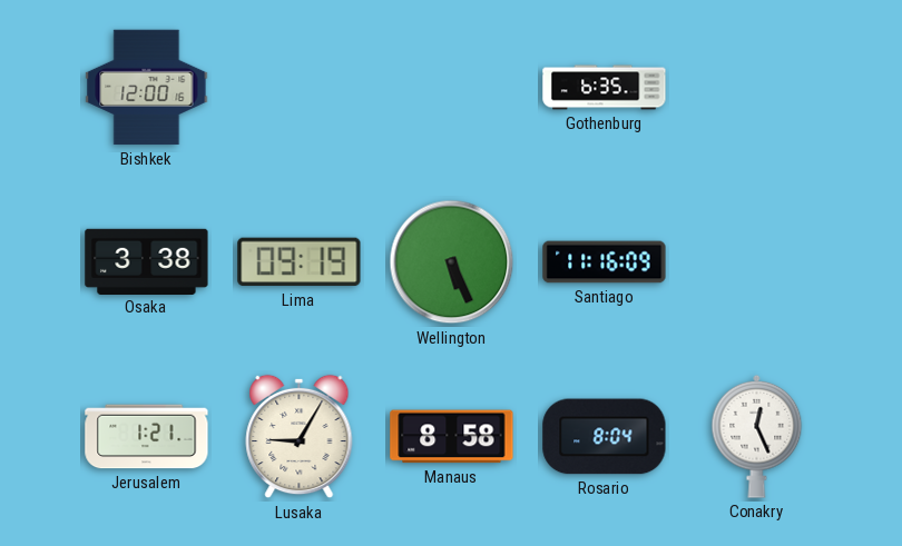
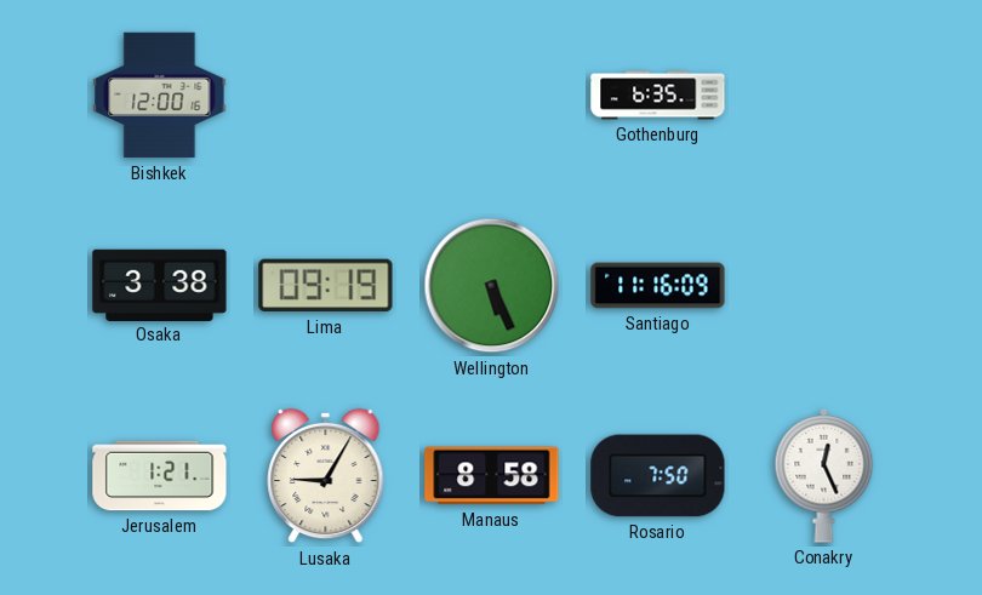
Rosario: 8:04 -> 7:50 (658, 476)
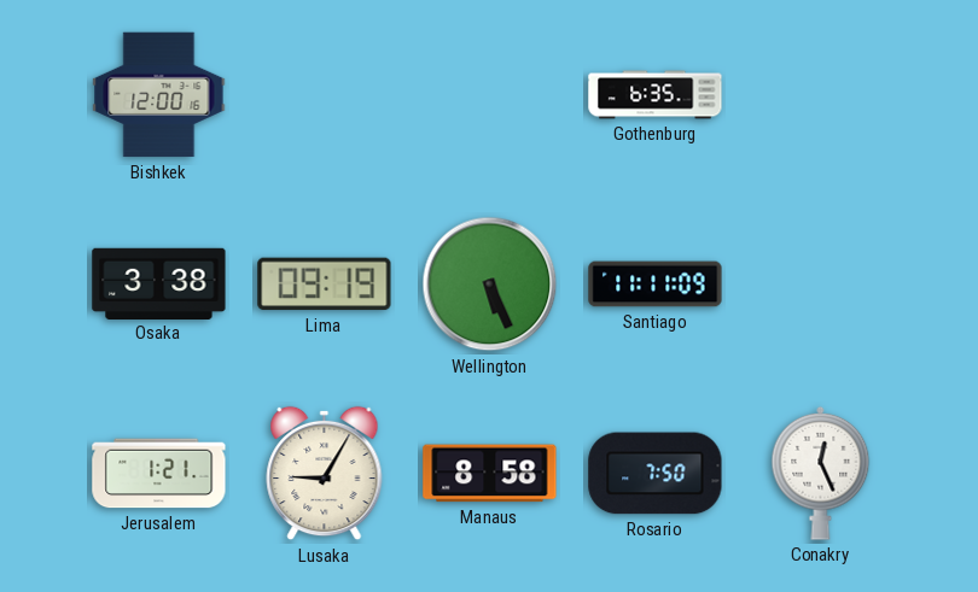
Santiago: 11:16 -> 11:11 (656, 285)
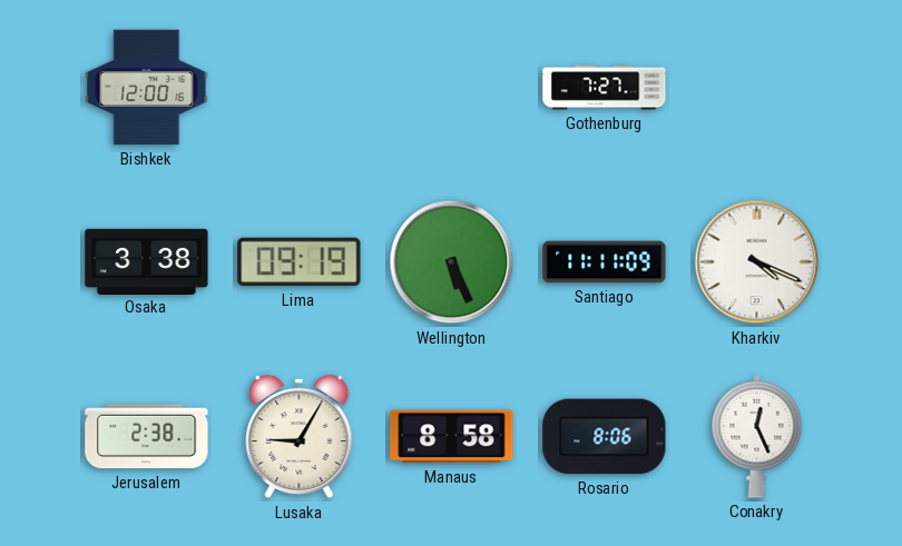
Gothenburg: 6:35 -> 7:27 (605, 88)
Kharkiv: none -> 4:19 (757, 262)
Jerusalem: 1:21 -> 2:38 (147, 437)
Rosario: 7:50 -> 8:06 (605, 437)
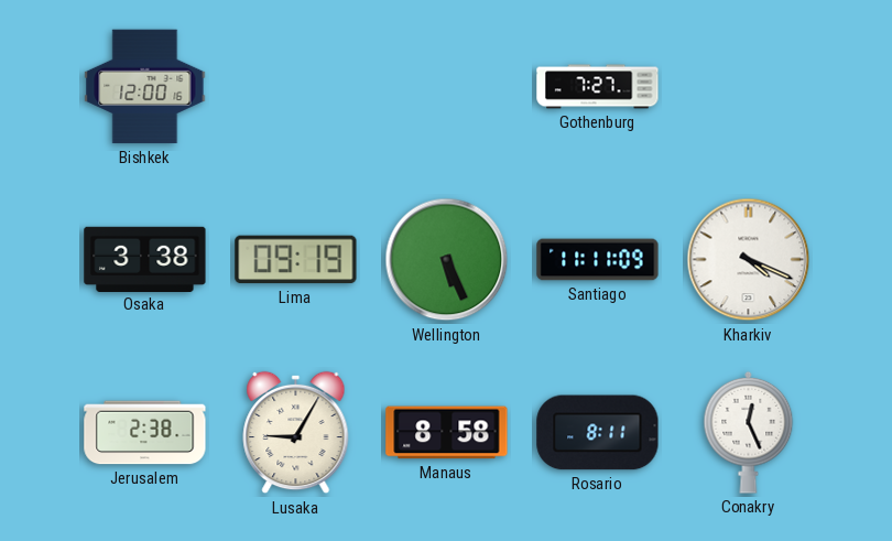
Rosario: 8:06 -> 8:11 (598, 433)
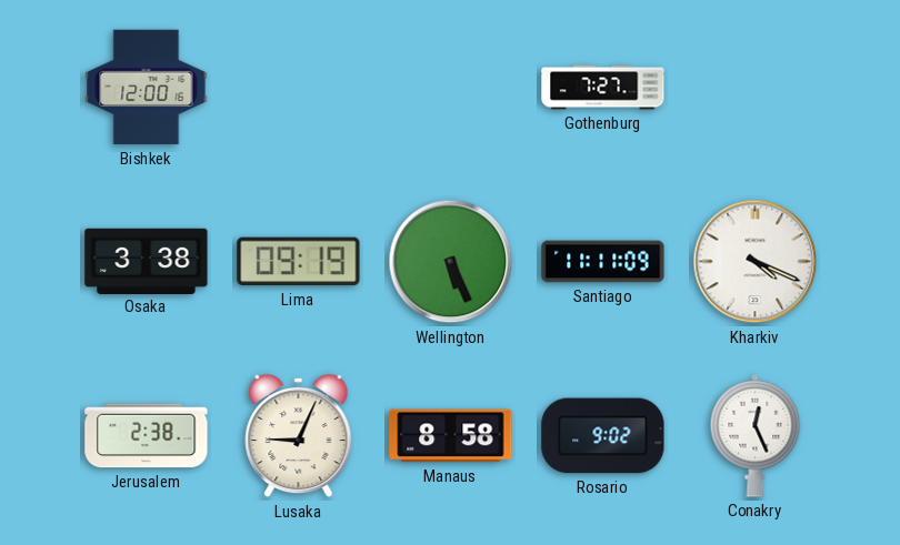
Lusaka: 9:05 -> 9:04 (299, 436)
Rosario: 8:11 -> 9:02 (603, 436)
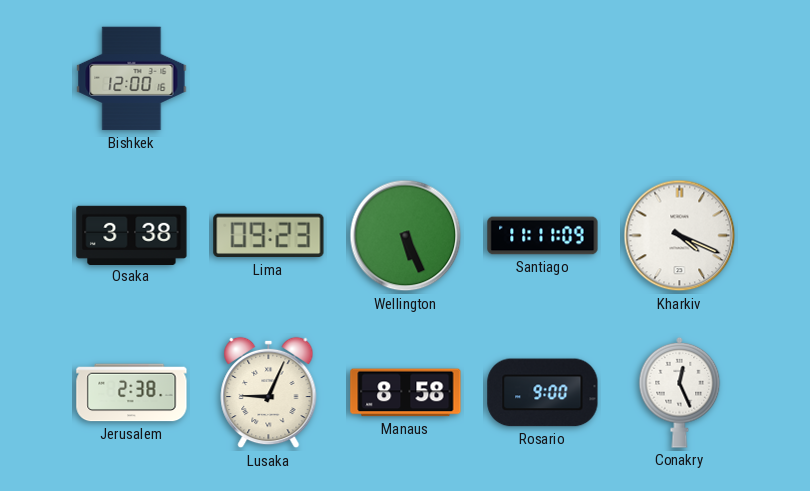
Gothenburg: 7:27 -> none (603, 88)
Lima: 09:19 -> 09:23 (269, 236)
Rosario: 9:02 -> 9:00 (543, 393)
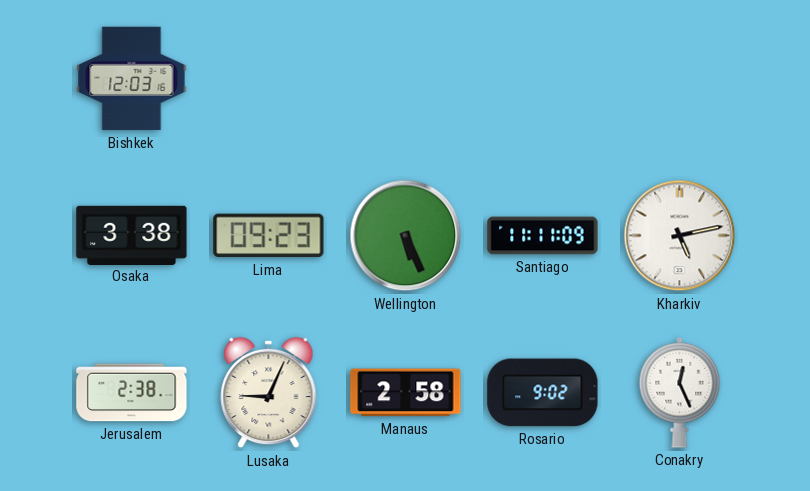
Bishkek: 12:00 -> 12:03 (132, 79)
Kharkiv: 4:19 -> 5:13 (680, 236)
Manaus: 8:58 -> 2:58 (406, 393)
Rosario: 9:00 -> 9:02 (543, 393)
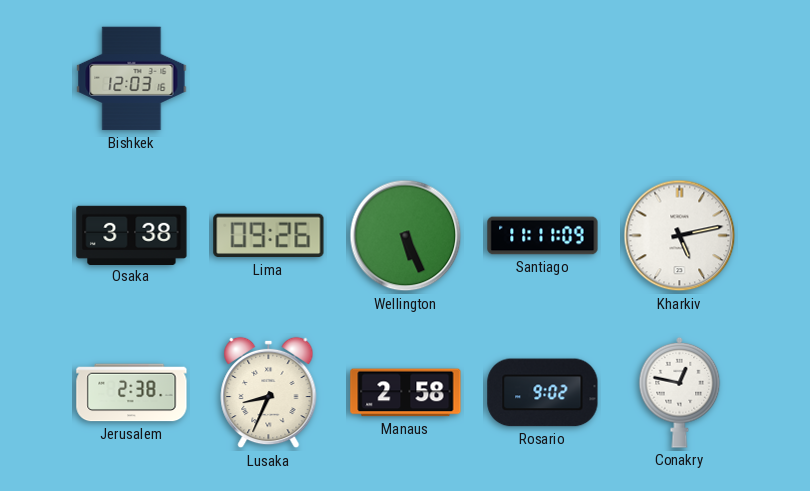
Lima: 09:23 -> 09:26 (269, 236)
Lusaka: 9:04 -> 8:34 (269, 393)
Conakry: 12:26 -> 12:47 (680, 392)
